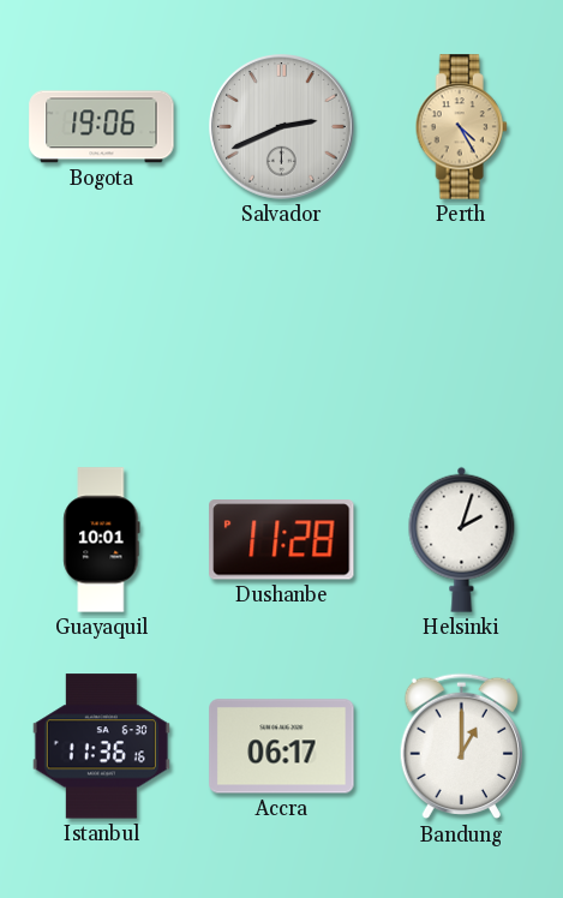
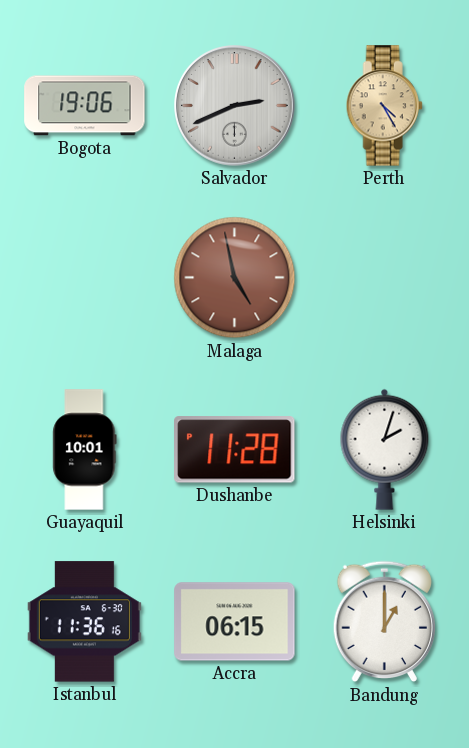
Malaga: none -> 4:58 (235, 278)
Accra: 06:17 -> 06:15 (235, 622)
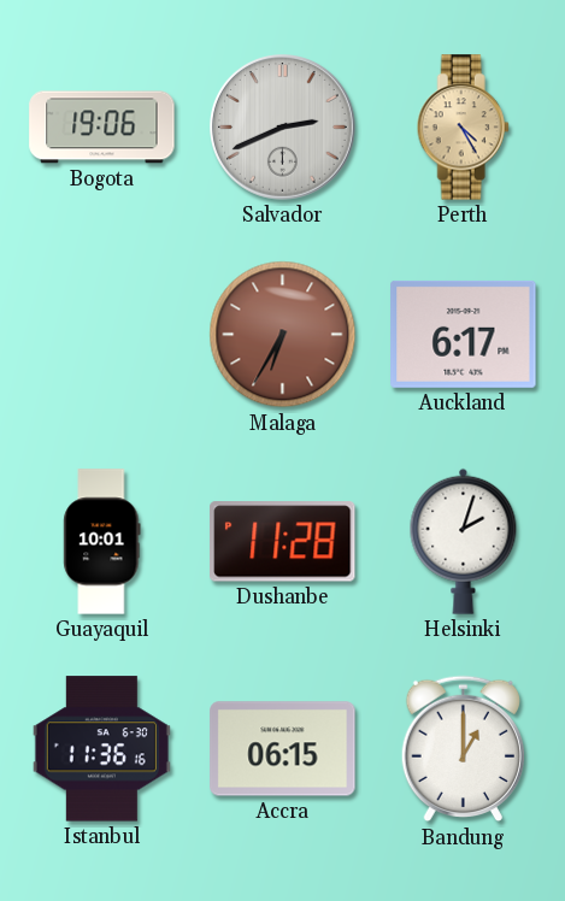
Malaga: 4:58 -> 6:35 (283, 335)
Auckland: none -> 6:17 (464, 334)
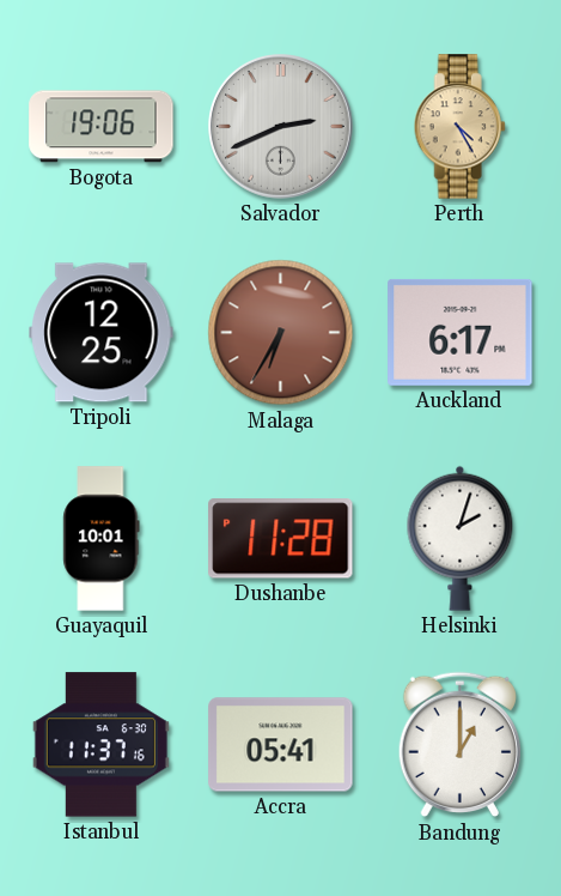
Tripoli: none -> 12:25 (102, 333)
Istanbul: 11:36 -> 11:37 (100, 745)
Accra: 06:15 -> 05:41 (281, 745)
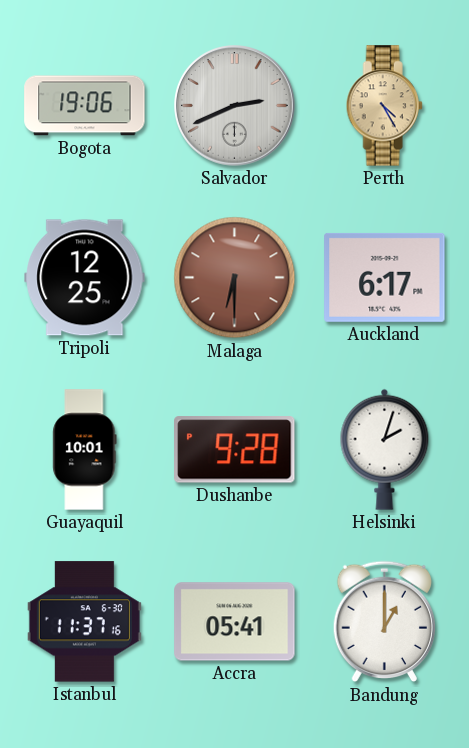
Malaga: 6:35 -> 6:30 (235, 278)
Dushanbe: 11:28 -> 9:28 (235, 450)
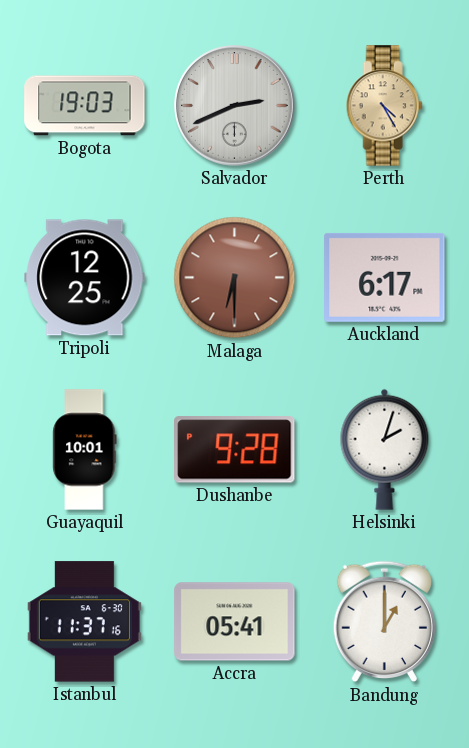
Bogota: 19:06 -> 19:03 (85, 106)
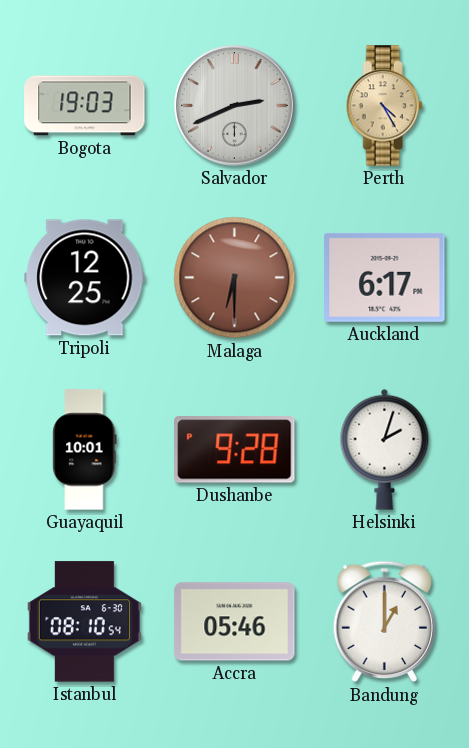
Istanbul: 11:37 -> 08:10 (84, 622)
Accra: 05:41 -> 05:46 (235, 622)
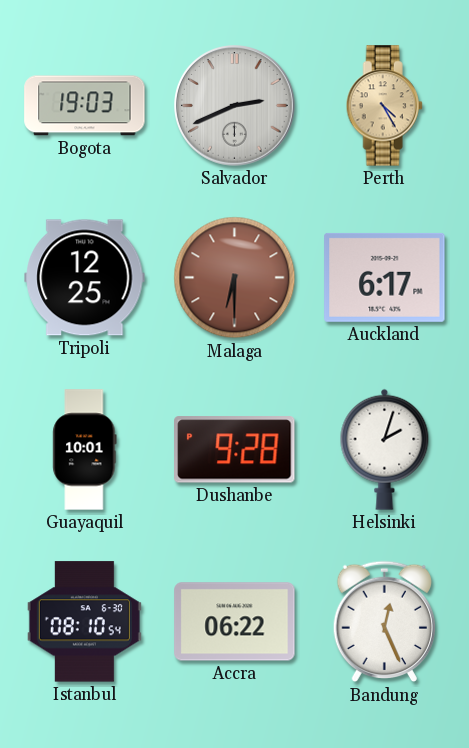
Accra: 05:46 -> 06:22 (235, 622)
Bandung: 1:00 -> 12:26 (384, 622)
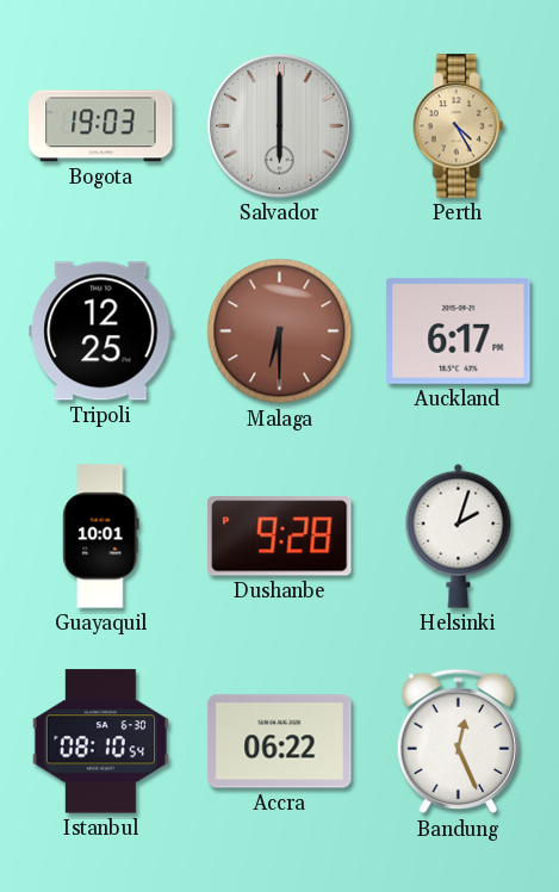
Salvador: 2:41 -> 6:00 (280, 126)
